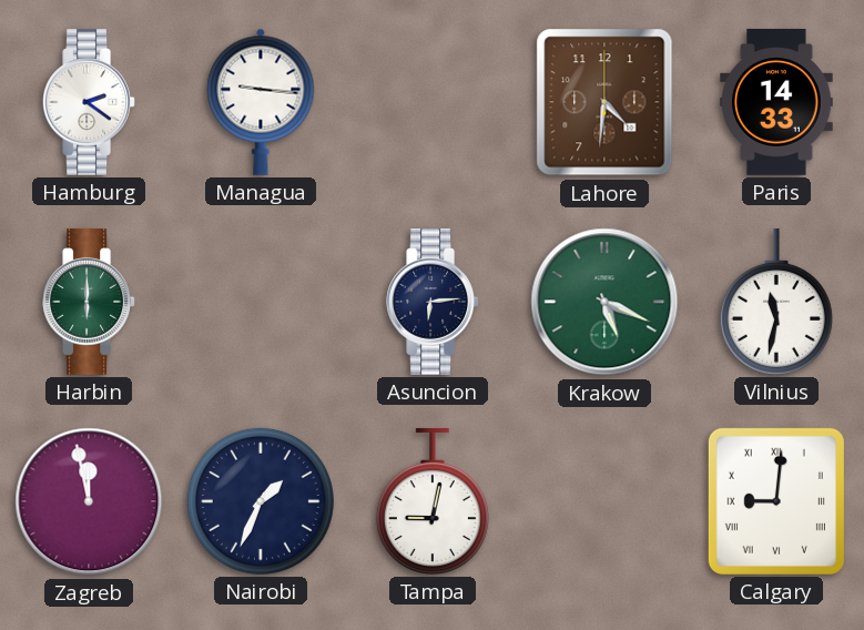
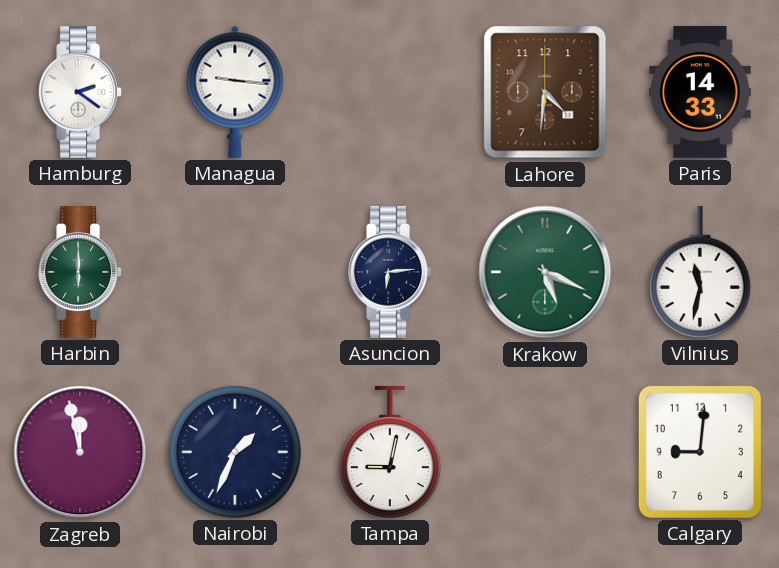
Calgary numerals: Roman -> Arabic (700, 452)
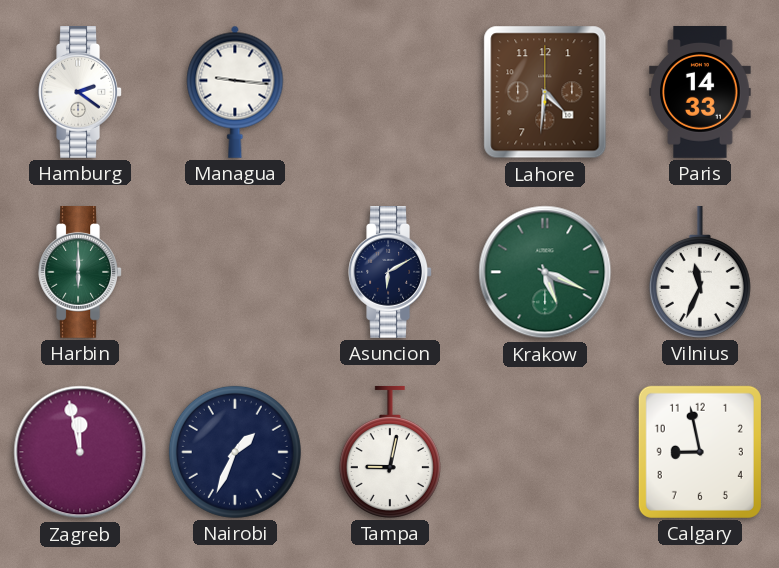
Asuncion: 6:14 -> 6:10 (390, 273)
Vilnius: 11:32 -> 11:34 (700, 272)
Calgary: 9:01 -> 8:58 (700, 452)
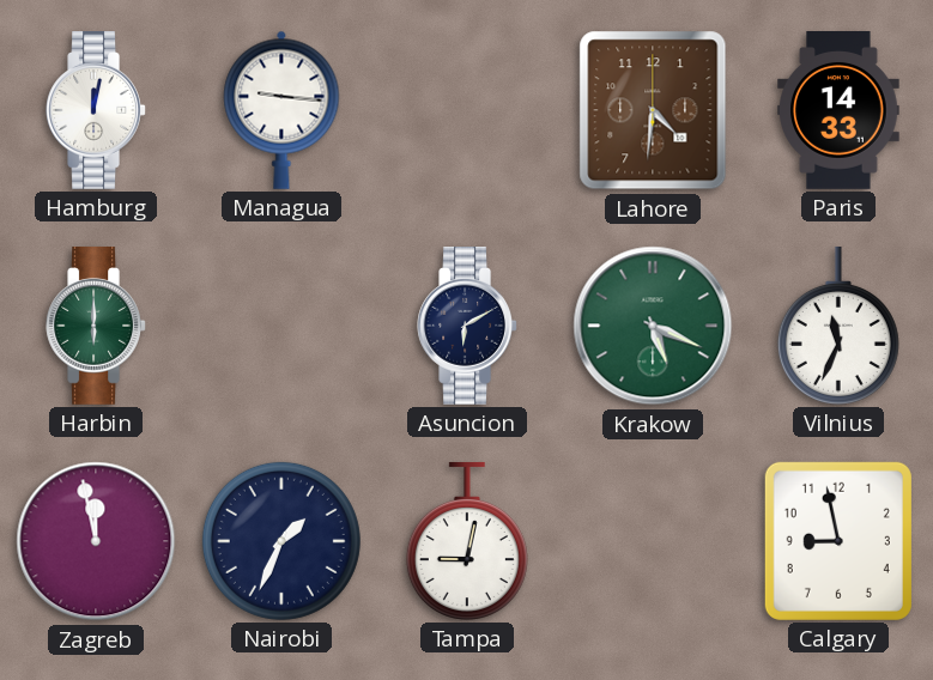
Hamburg: 2:21 -> 12:02 (96, 111)
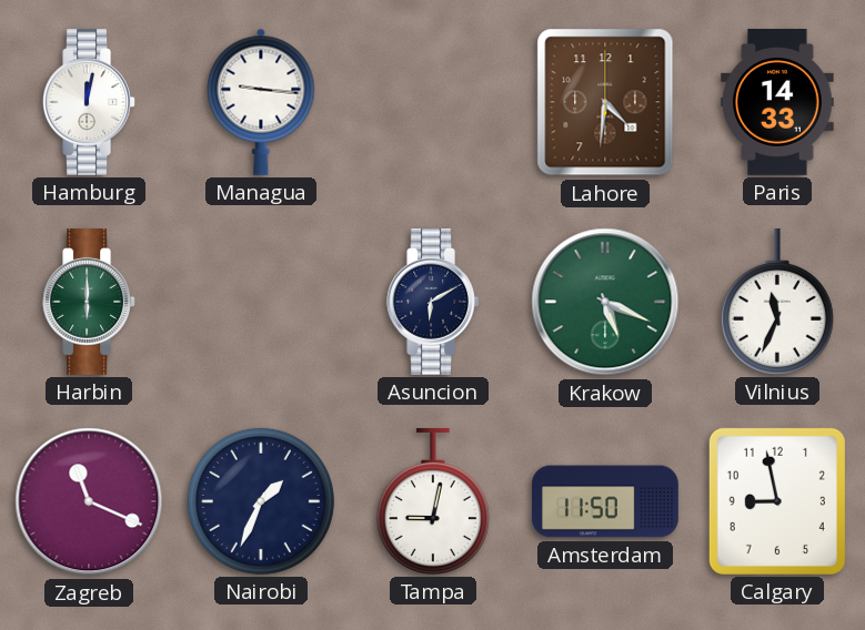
Zagreb: 11:58 -> 11:19 (89, 501)
Amsterdam: none -> 11:50 (605, 501)
